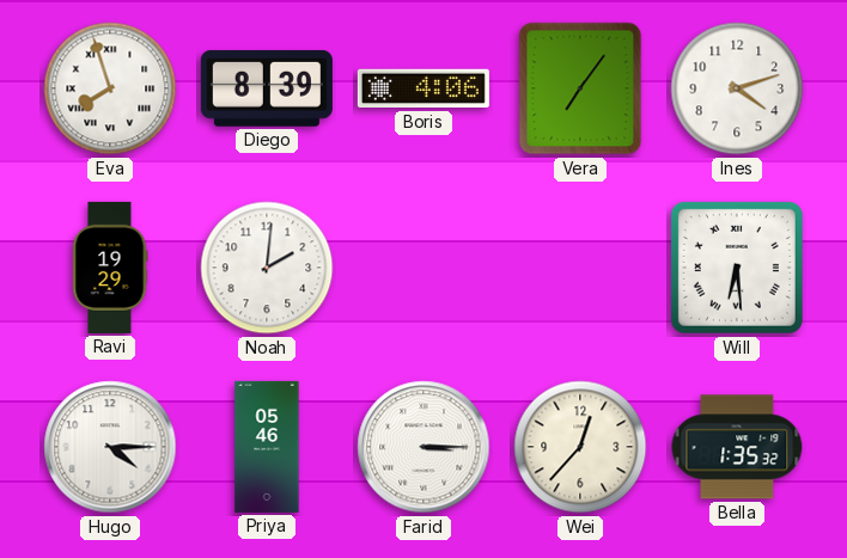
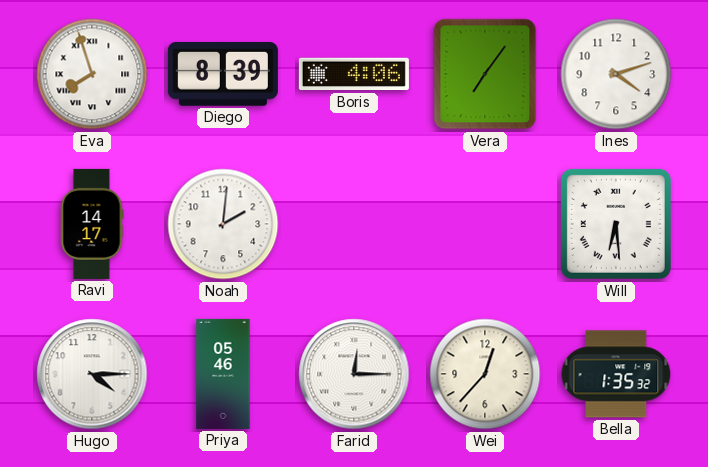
Ravi: 19:29 -> 14:17 (92, 224)
Farid: 3:15 -> 12:15 (354, 374)
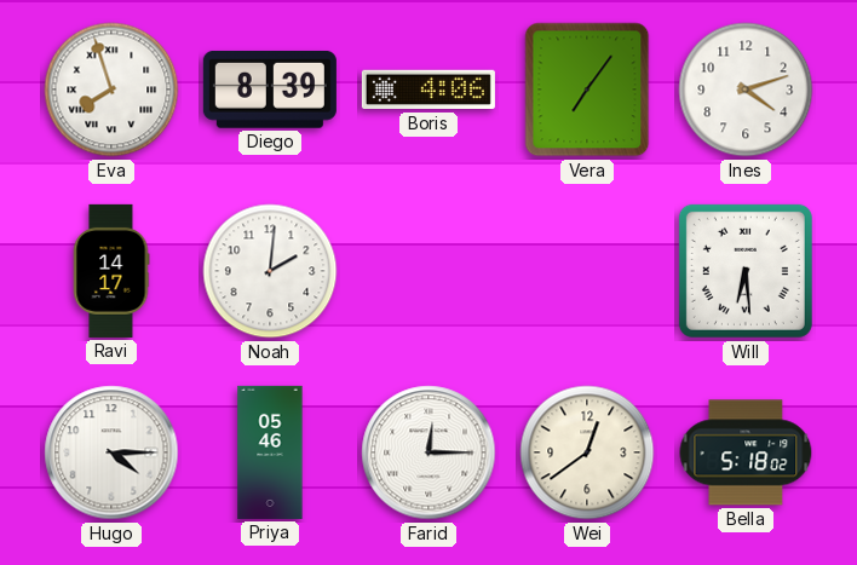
Wei: 12:37 -> 12:39 (587, 452)
Bella: 1:35 -> 5:18 (746, 452)
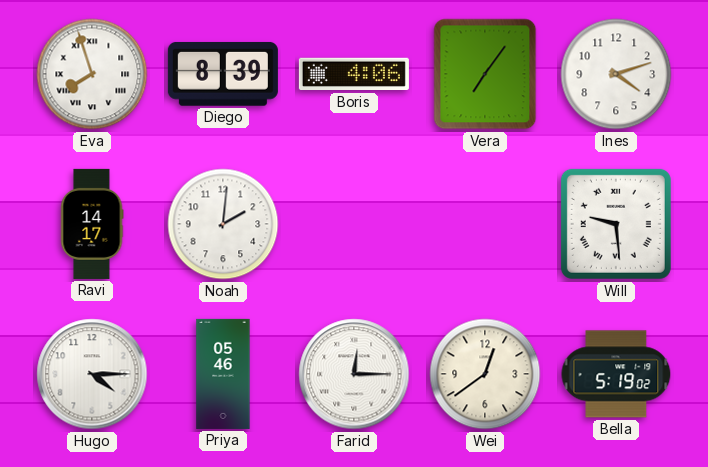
Will: 6:29 -> 9:29 (616, 224)
Bella: 5:18 -> 5:19 (616, 374)
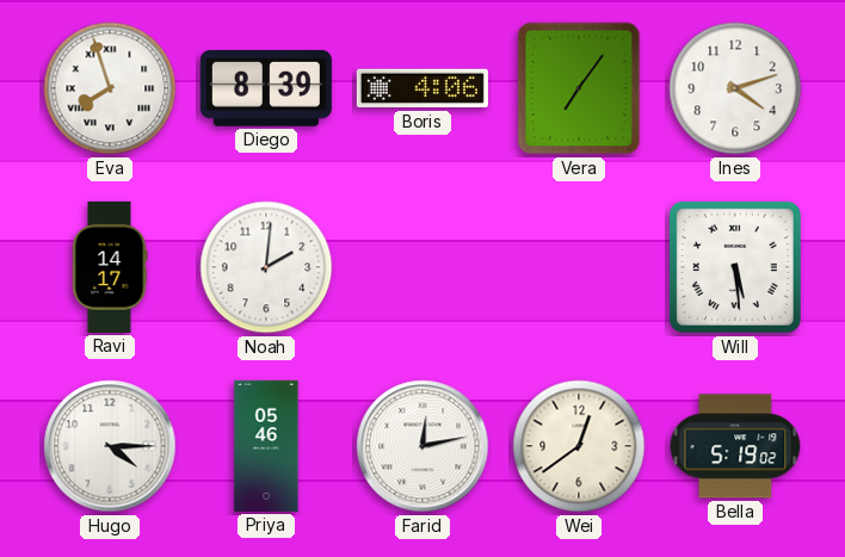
Will: 9:29 -> 5:29 (735, 267)
Farid: 12:15 -> 12:13 (422, 446)
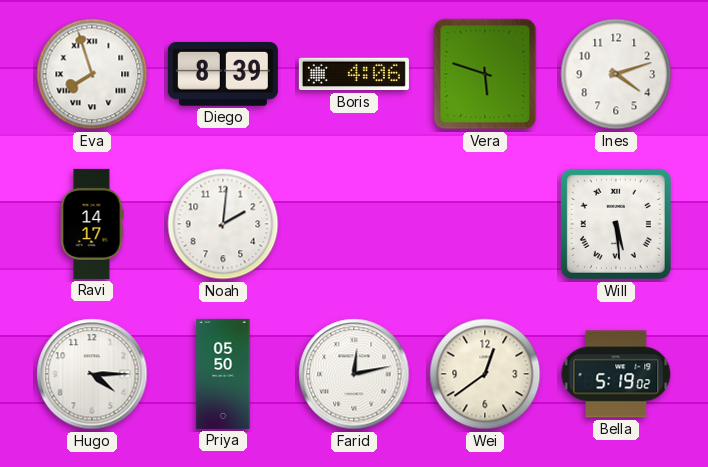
Vera: 7:06 -> 5:48 (485, 74)
Priya: 05:46 -> 05:50 (223, 374)
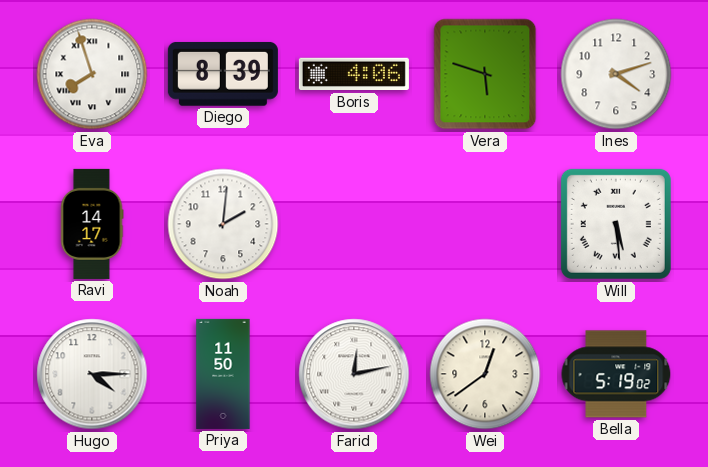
Priya: 05:50 -> 11:50 (223, 374)
